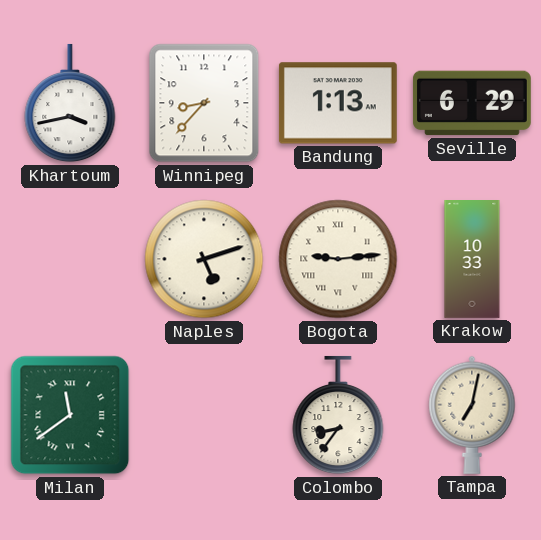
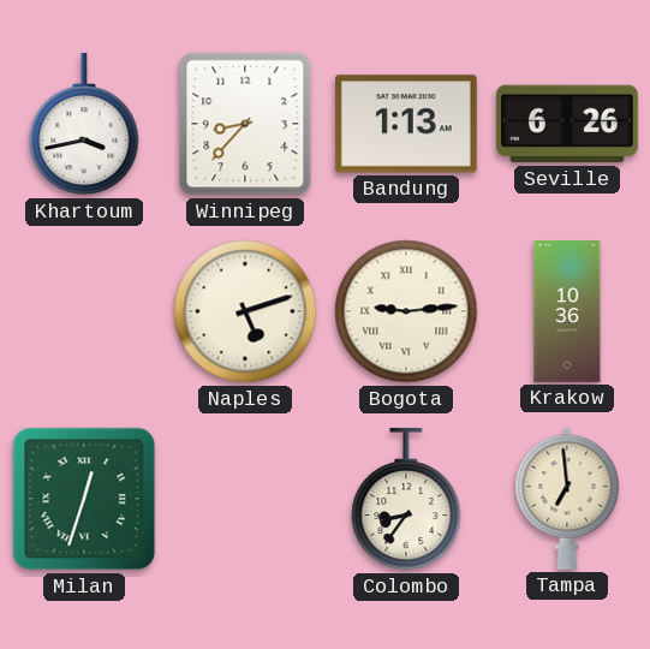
Seville: 6:29 -> 6:26 (567, 124)
Krakow: 10:33 -> 10:36 (567, 312)
Milan: 11:39 -> 12:33 (84, 499)
Tampa: 7:02 -> 6:59 (567, 499)
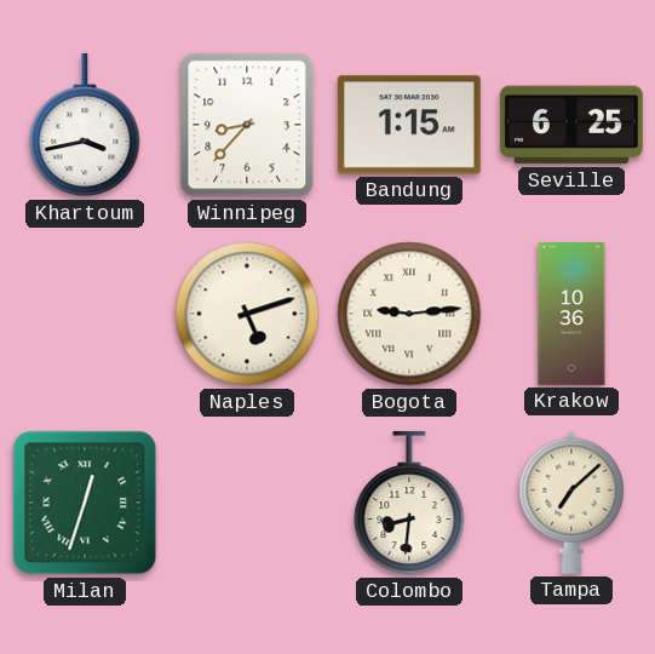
Bandung: 1:13 -> 1:15 (409, 125)
Seville: 6:26 -> 6:25 (571, 125)
Colombo: 8:36 -> 8:31 (409, 503)
Tampa: 6:59 -> 7:08 (571, 503)
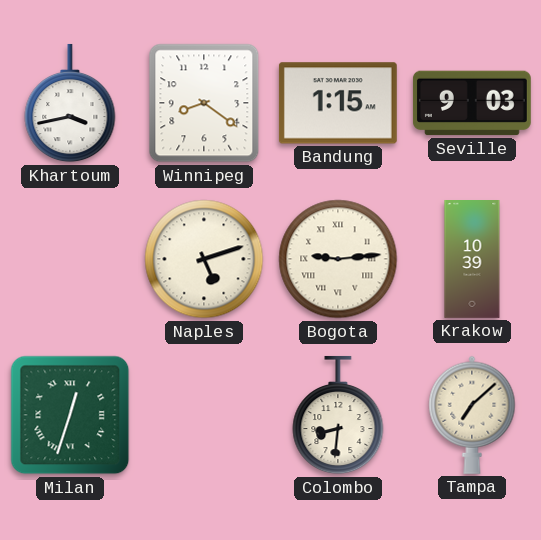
Winnipeg: 8:37 -> 8:21 (204, 103)
Seville: 6:25 -> 9:03 (472, 103)
Krakow: 10:36 -> 10:39 (472, 260)
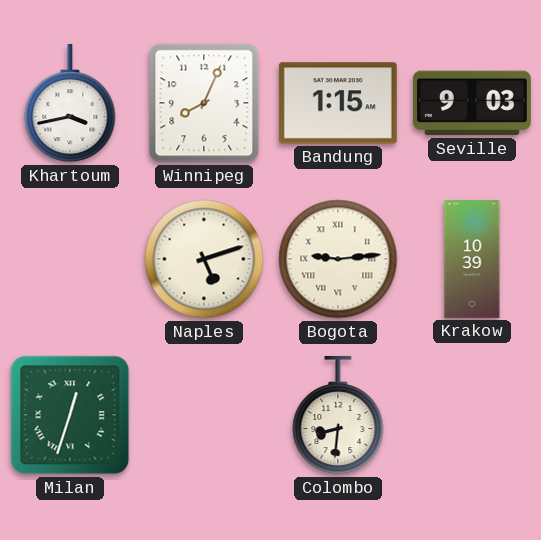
Winnipeg: 8:21 -> 8:04 (204, 103)
Tampa: 7:08 -> none (472, 415)
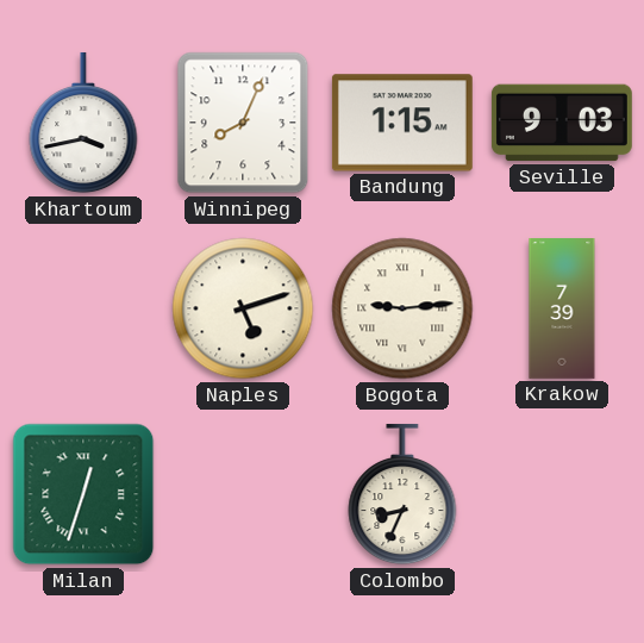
Krakow: 10:39 -> 7:39 (562, 310)
Colombo: 8:31 -> 8:34 (402, 494)
